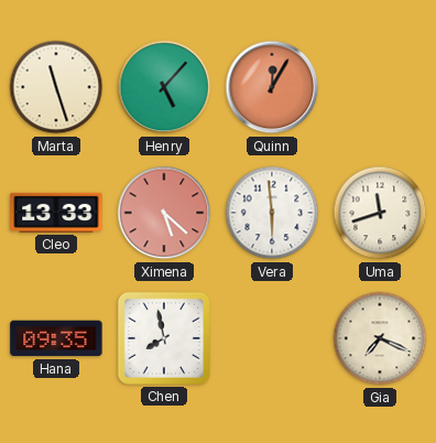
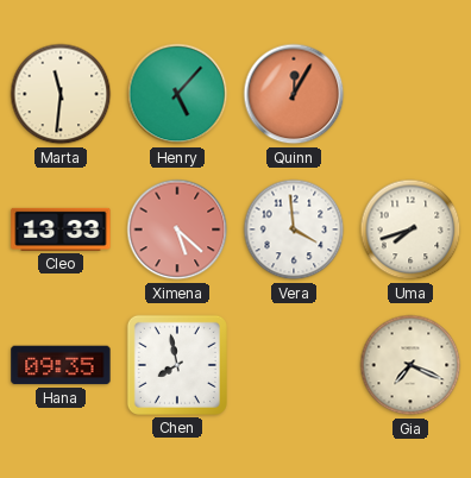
Marta: 11:27 -> 11:31 (61, 94)
Vera: 5:59 -> 3:59 (294, 229)
Uma: 11:42 -> 7:42 (410, 229)
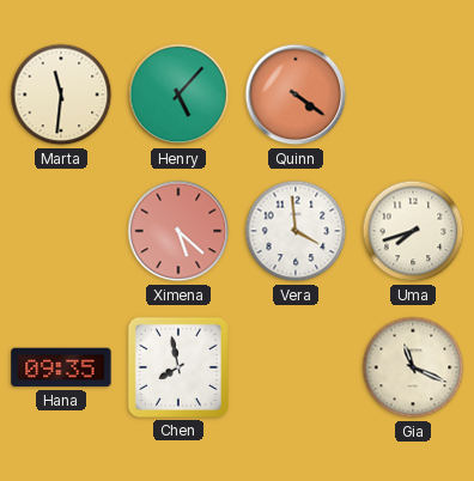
Quinn: 12:05 -> 4:21 (296, 95)
Cleo: 13:33 -> none (61, 229)
Gia: 7:19 -> 11:19 (413, 367)
